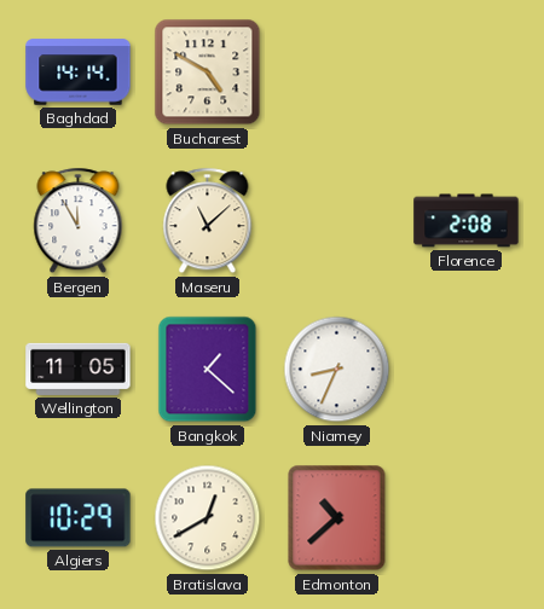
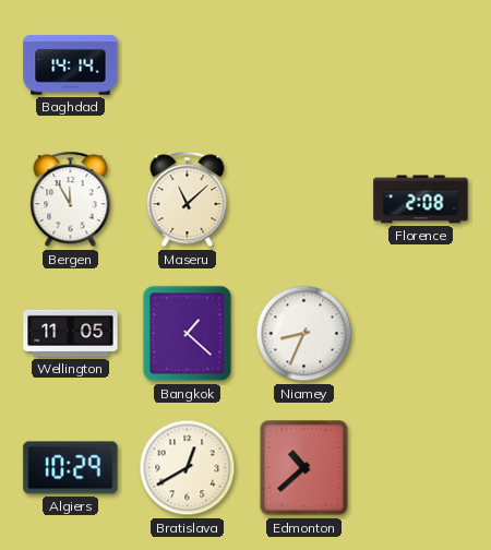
Bucharest: 4:50 -> none (208, 72)
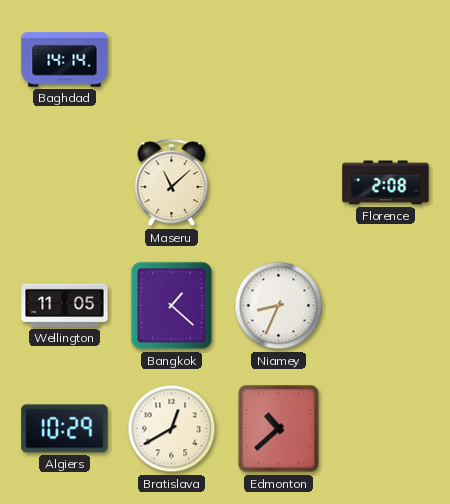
Bergen: 11:55 -> none (71, 200)
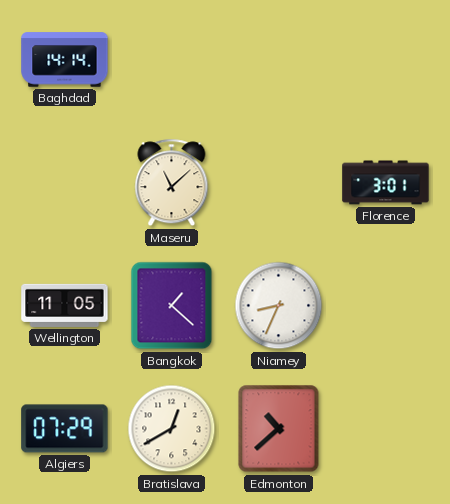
Florence: 2:08 -> 3:01 (386, 183)
Algiers: 10:29 -> 07:29 (65, 429)
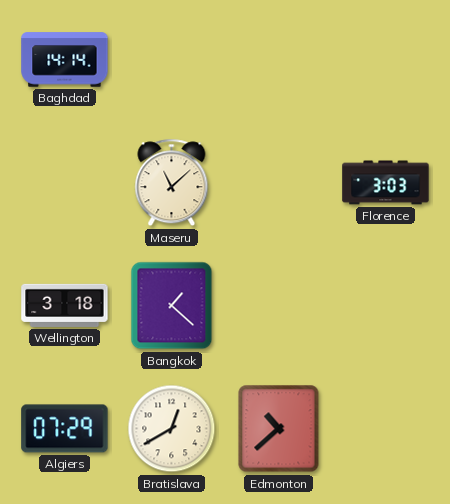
Florence: 3:01 -> 3:03 (386, 183)
Wellington: 11:05 -> 3:18 (65, 305)
Niamey: 8:34 -> none (279, 306)
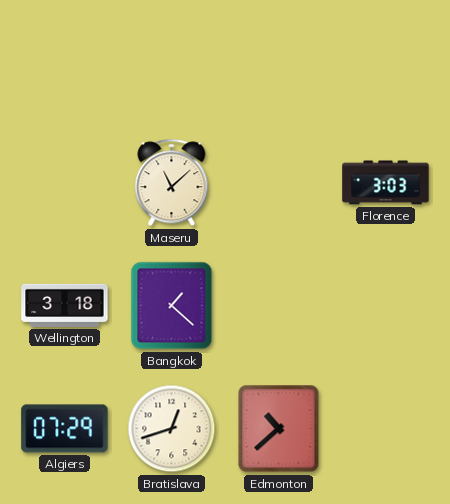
Baghdad: 14:14 -> none (65, 60)
Bratislava: 12:40 -> 12:42 (172, 429)
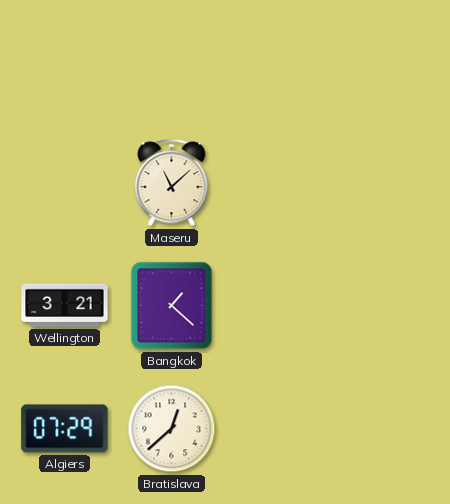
Florence: 3:03 -> none (386, 183)
Wellington: 3:18 -> 3:21 (65, 305)
Bratislava: 12:42 -> 12:38 (172, 429)
Edmonton: 10:38 -> none (279, 429)
